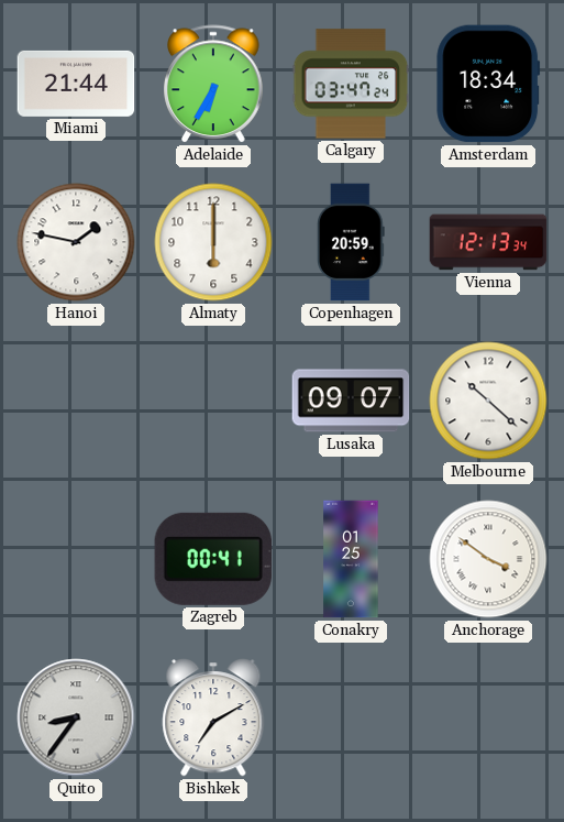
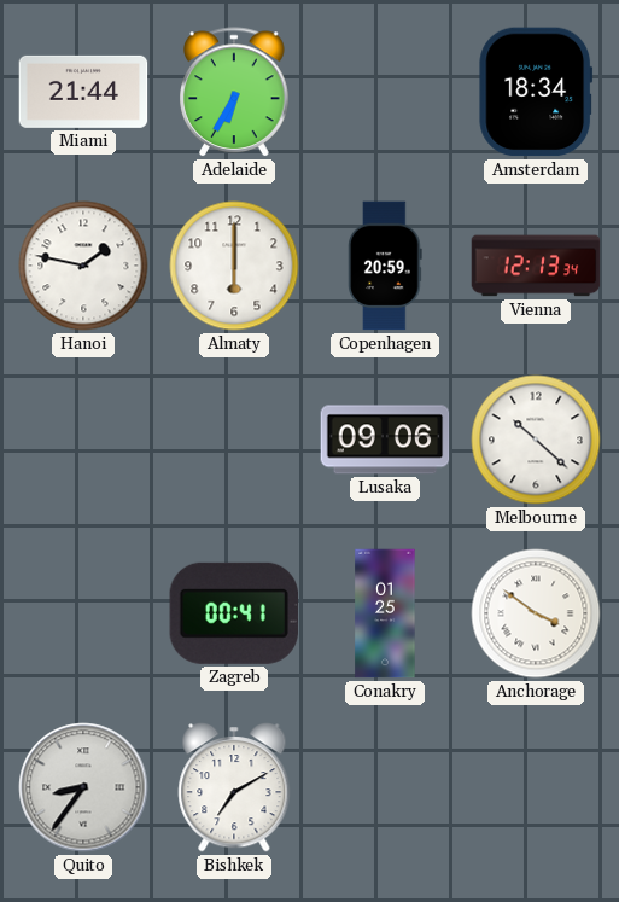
Calgary: 03:47 -> none (351, 84)
Lusaka: 09:07 -> 09:06 (385, 440)
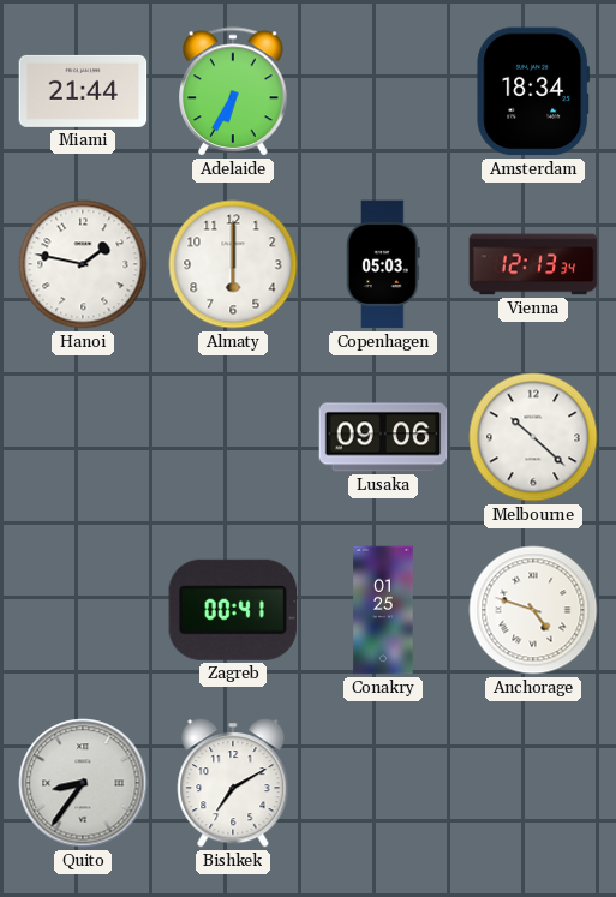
Copenhagen: 20:59 -> 05:03 (384, 264)
Anchorage: 3:51 -> 4:48 (533, 610)
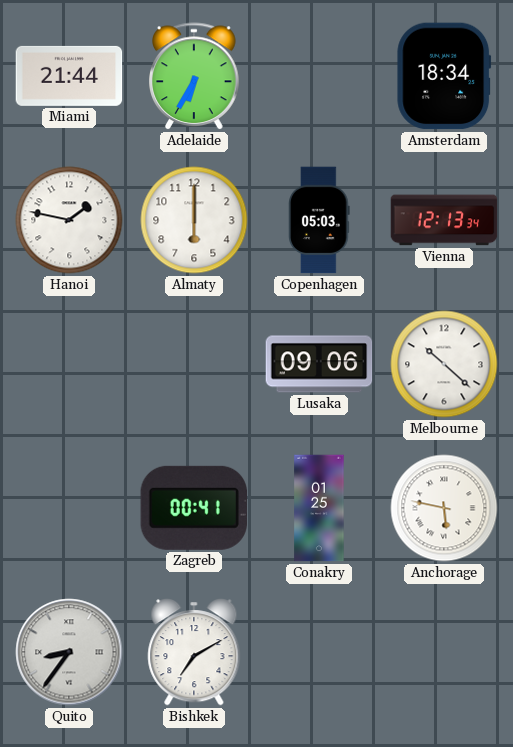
Anchorage: 4:48 -> 5:47 (444, 508)
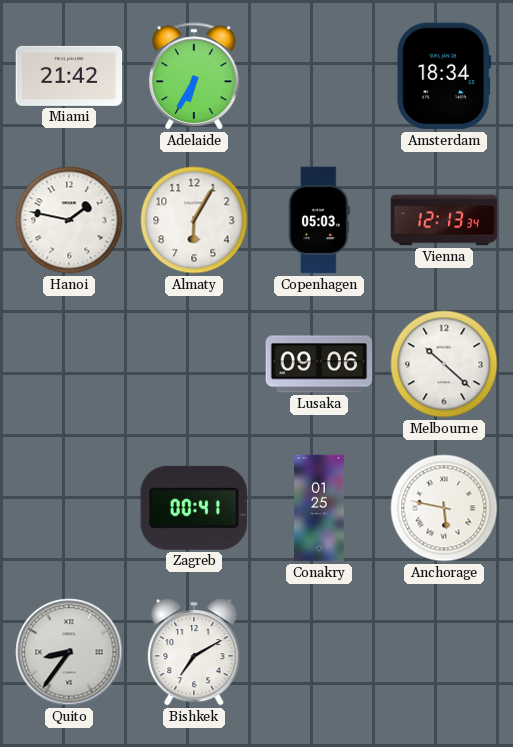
Miami: 21:44 -> 21:42 (69, 76)
Almaty: 6:00 -> 6:05 (194, 220)
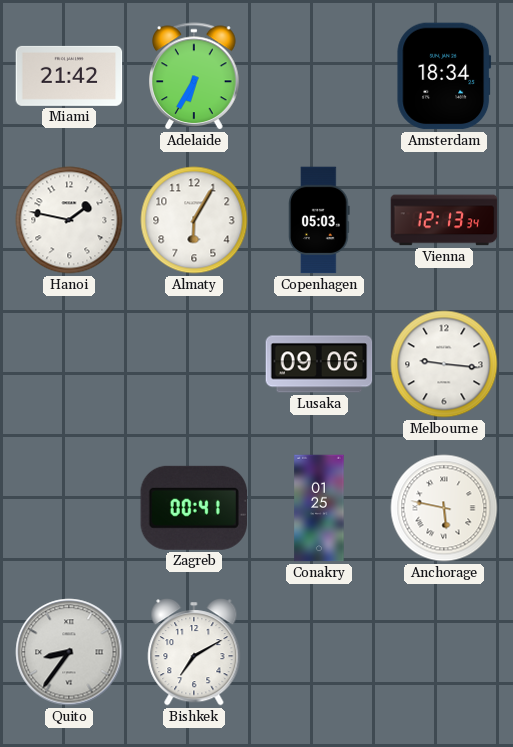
Melbourne: 10:22 -> 9:16 (444, 364)
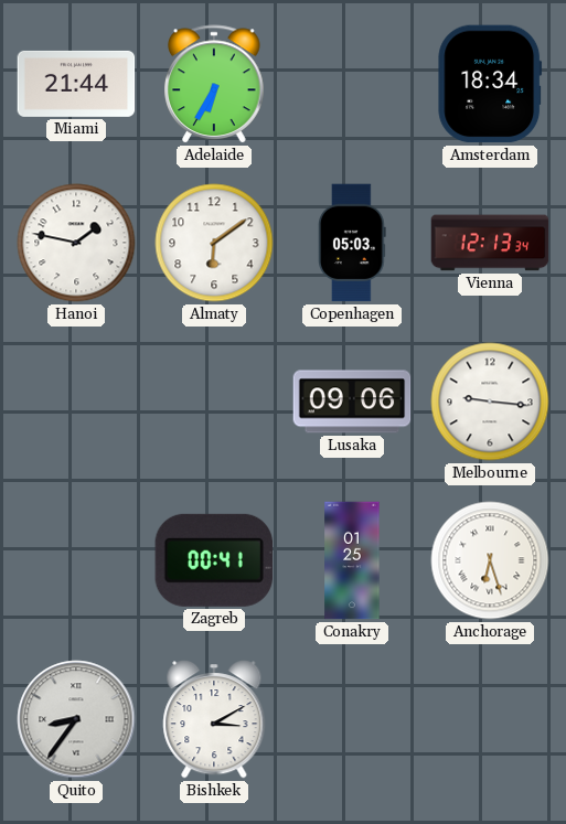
Miami: 21:42 -> 21:44 (76, 84)
Almaty: 6:05 -> 6:09 (214, 243)
Anchorage: 5:47 -> 6:27 (490, 560)
Bishkek: 7:10 -> 3:10 (214, 719)
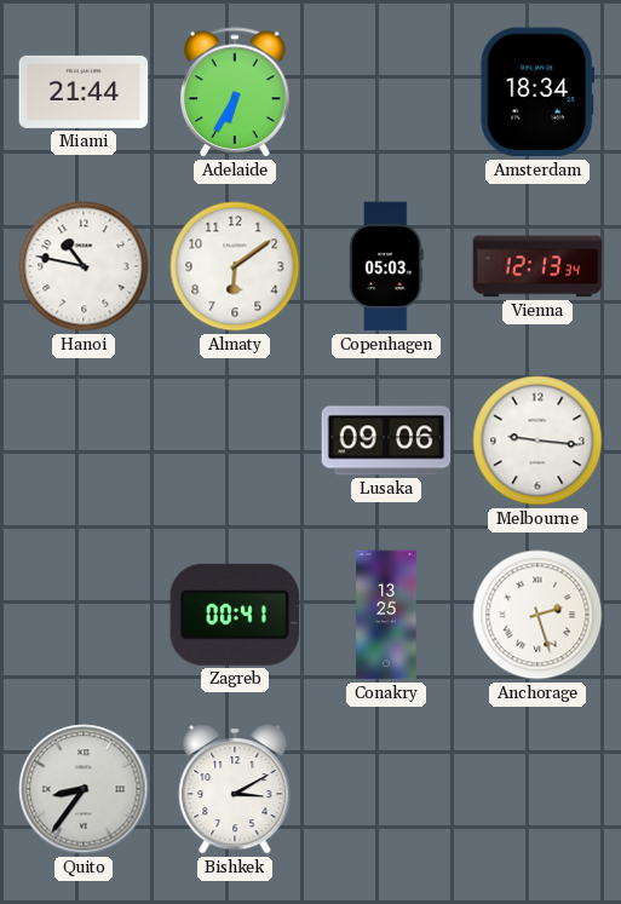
Hanoi: 1:47 -> 10:47 (84, 266)
Conakry: 01:25 -> 13:25 (386, 615)
Anchorage: 6:27 -> 2:27 (537, 615)
